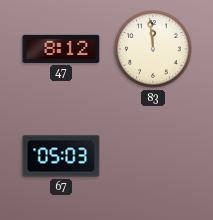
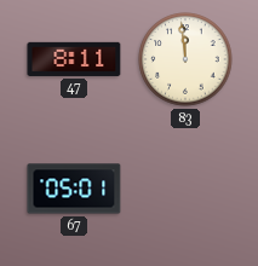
47: 8:12 -> 8:11 (74, 59)
67: 05:03 -> 05:01 (74, 189)
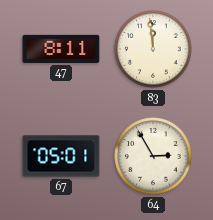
64: none -> 2:55 (153, 156)
